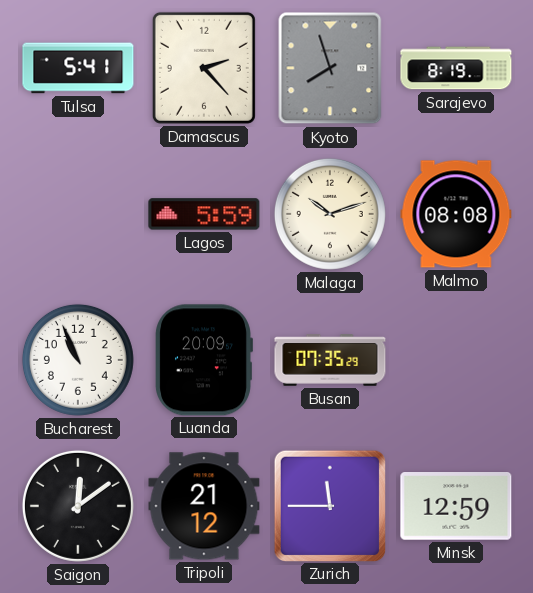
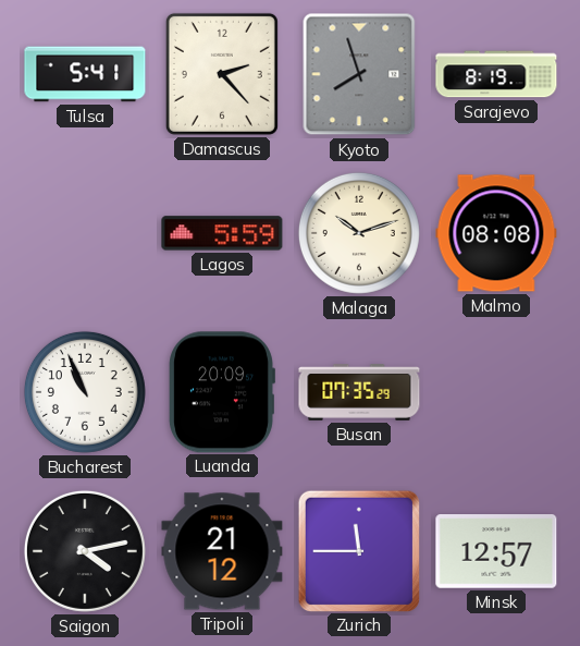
Saigon: 12:09 -> 4:13 (85, 551)
Minsk: 12:59 -> 12:57 (496, 552)
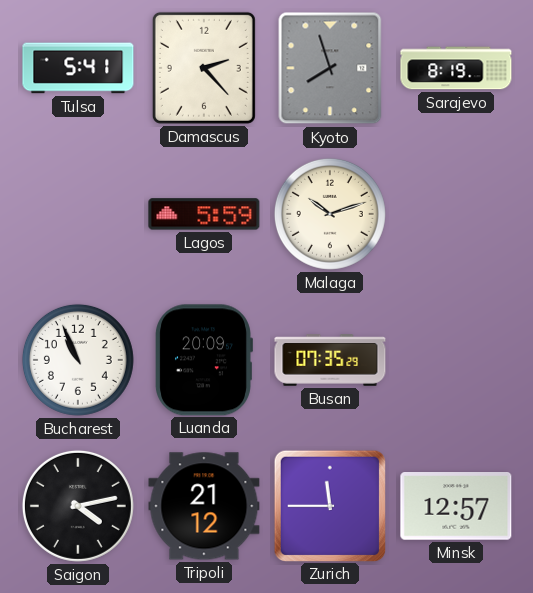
Malmo: 08:08 -> none (496, 233)
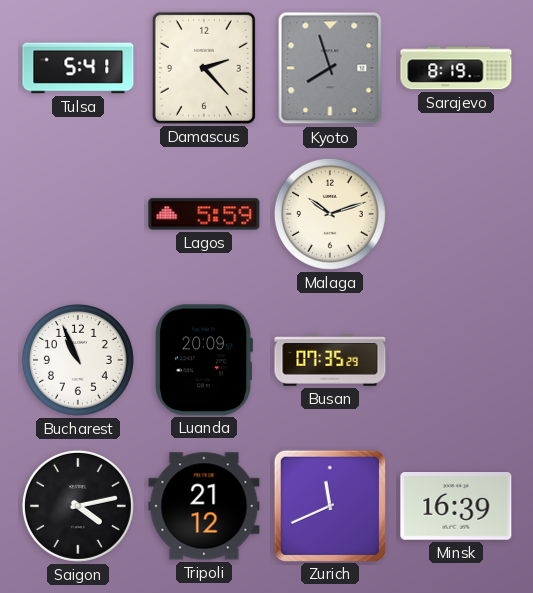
Zurich: 11:45 -> 11:41 (329, 505)
Minsk: 12:57 -> 16:39 (456, 507)
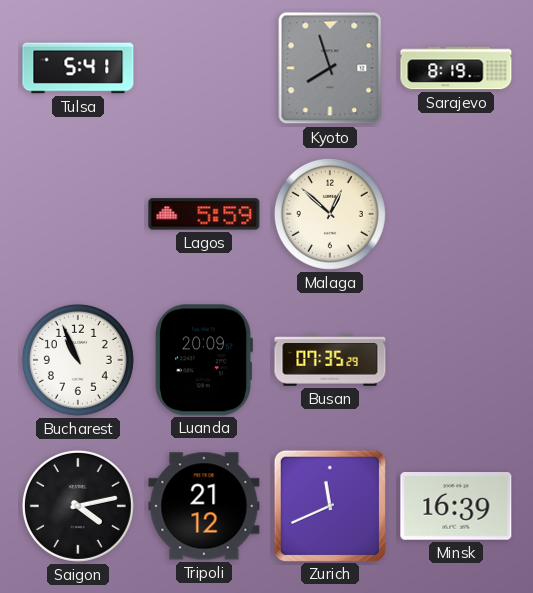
Damascus: 2:23 -> none (204, 68)
Malaga: 10:12 -> 12:52 (330, 214)
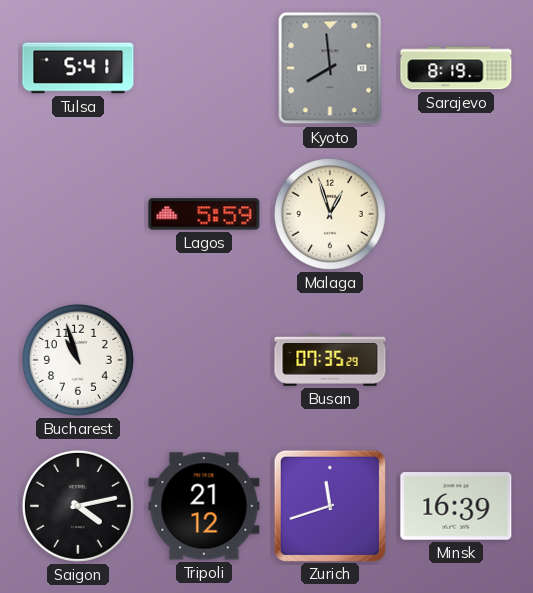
Kyoto: 7:57 -> 7:59 (330, 68)
Malaga: 12:52 -> 12:57 (330, 214)
Bucharest: 10:56 -> 10:57 (78, 360)
Luanda: 20:09 -> none (204, 360)
Zurich: 11:41 -> 11:42 (329, 505)
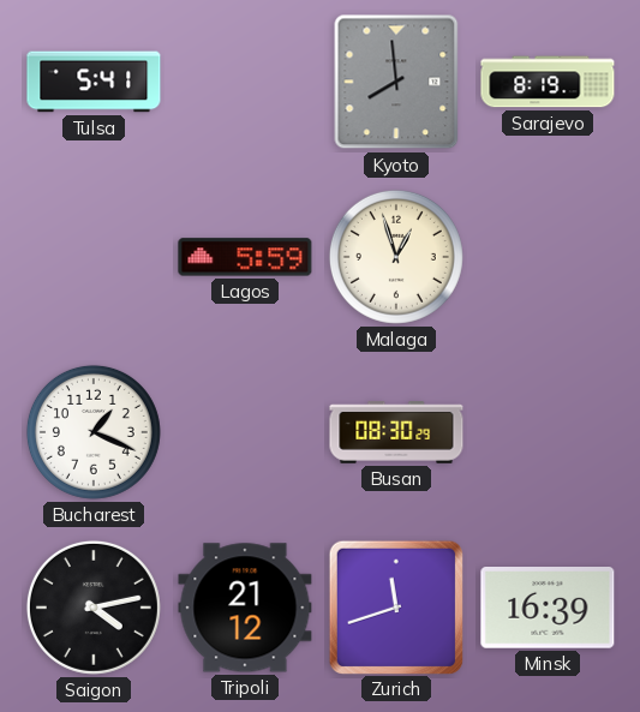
Bucharest: 10:57 -> 1:19 (94, 432)
Busan: 07:35 -> 08:30 (396, 432)
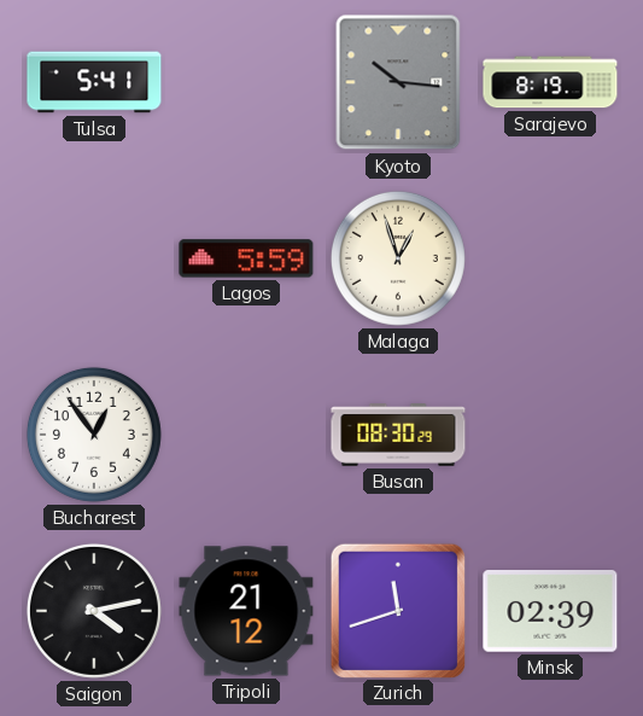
Kyoto: 7:59 -> 10:16 (398, 82)
Bucharest: 1:19 -> 12:54 (94, 435)
Minsk: 16:39 -> 02:39 (550, 612)
